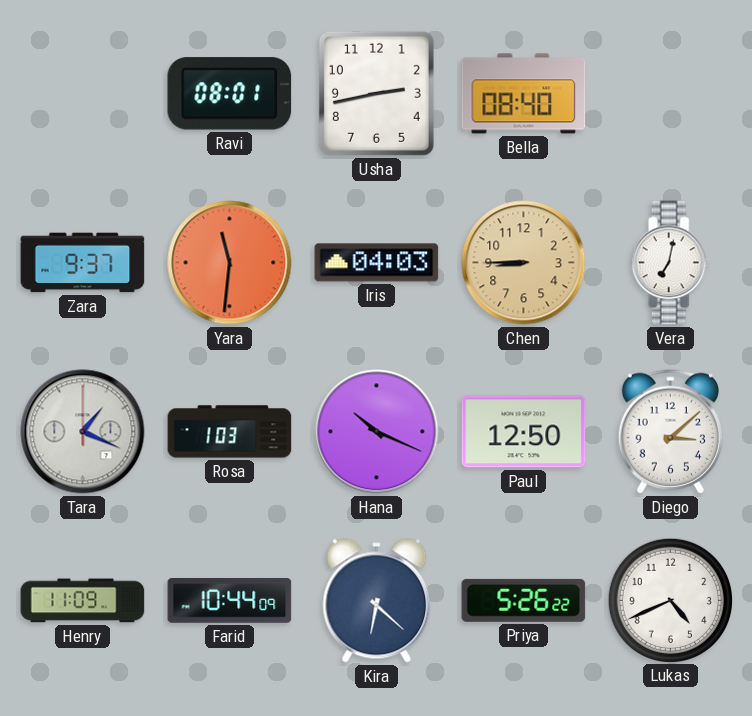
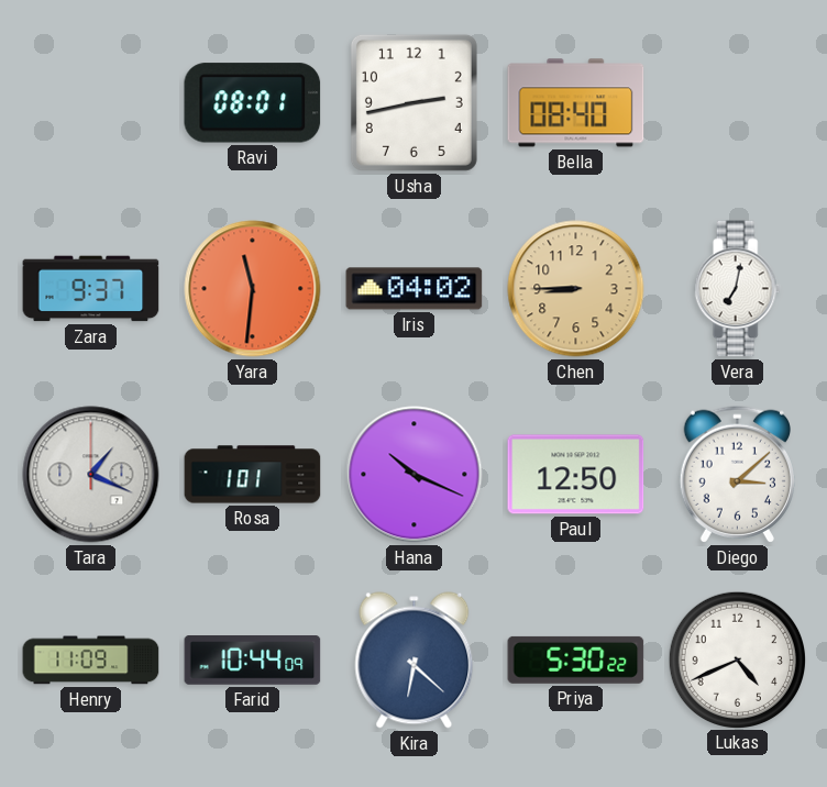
Iris: 04:03 -> 04:02 (415, 289)
Rosa: 1:03 -> 1:01 (253, 475)
Priya: 5:26 -> 5:30 (576, 659)
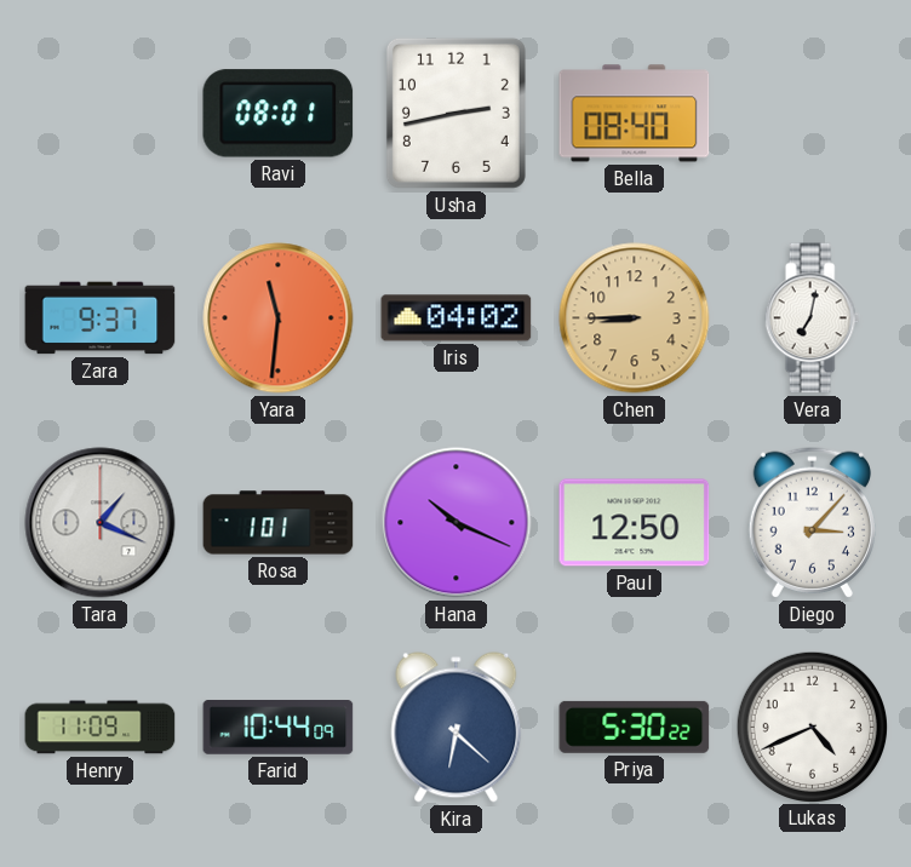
Diego: 3:08 -> 3:07 (812, 522)
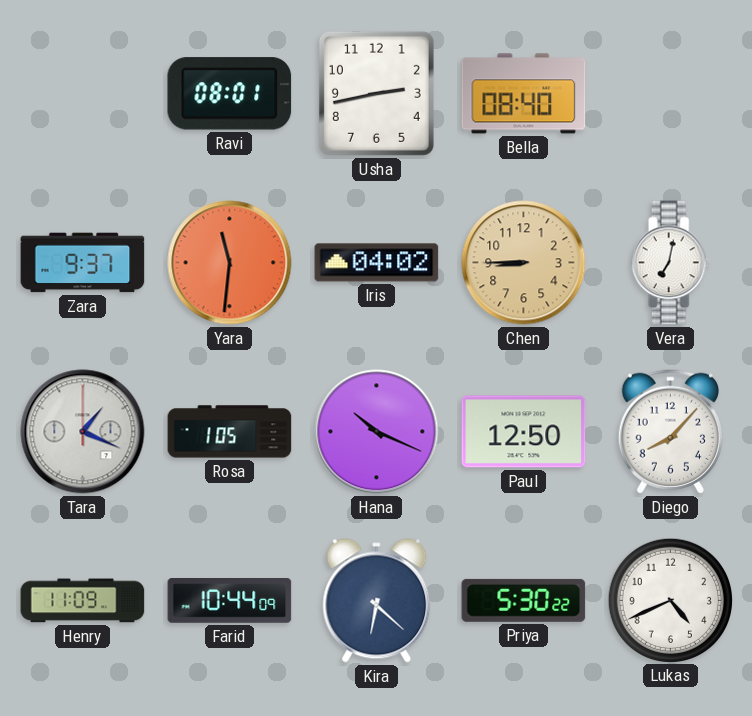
Rosa: 1:01 -> 1:05 (230, 432)
Diego: 3:07 -> 8:07 (670, 431)
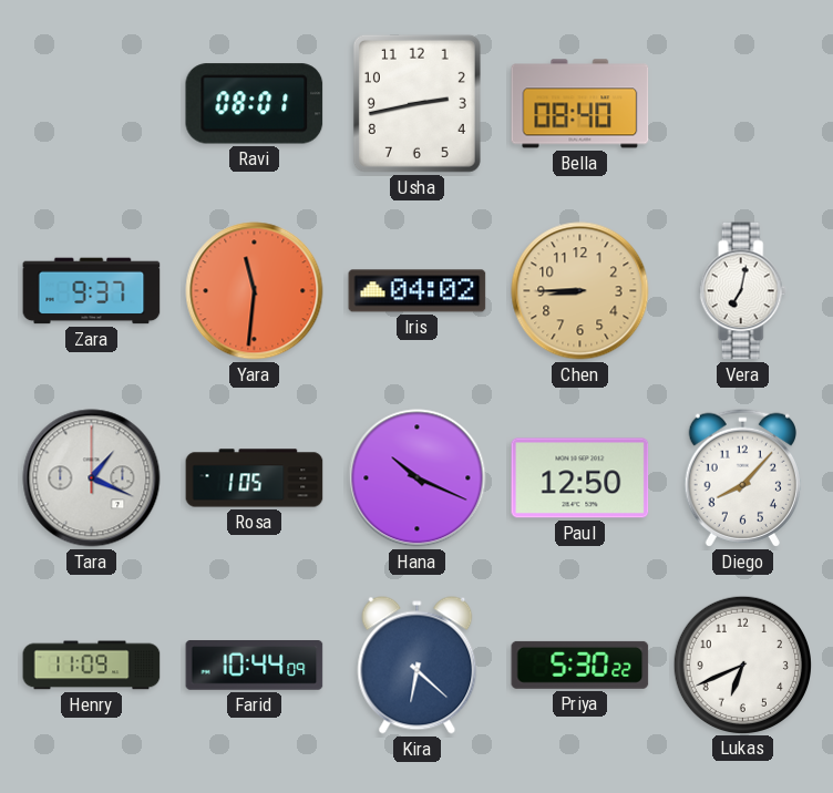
Lukas: 4:41 -> 6:41 (742, 665)
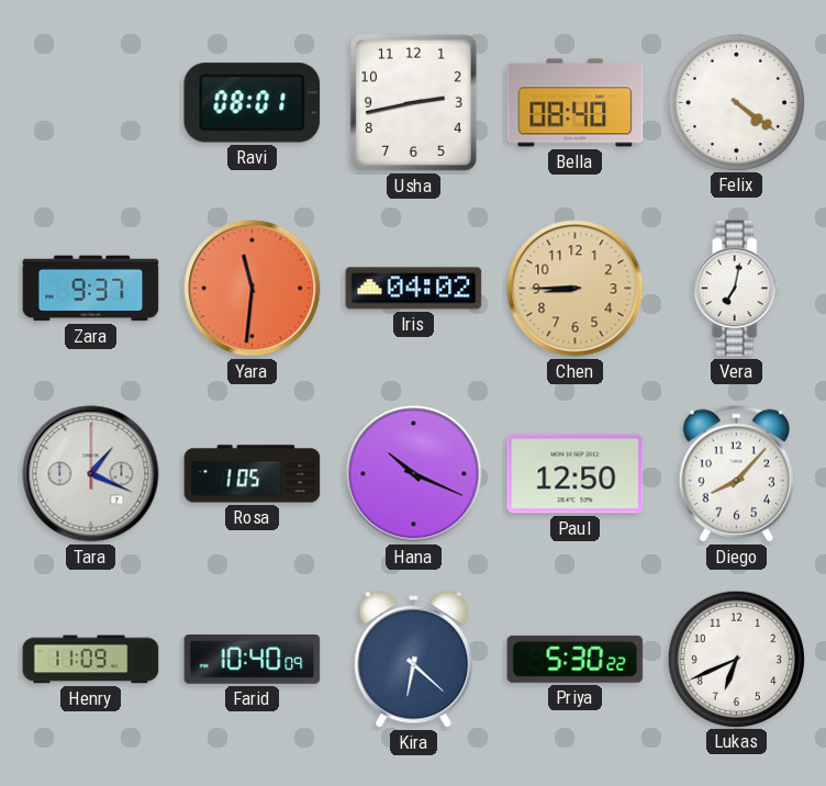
Felix: none -> 4:21 (736, 102)
Farid: 10:44 -> 10:40 (253, 660)
